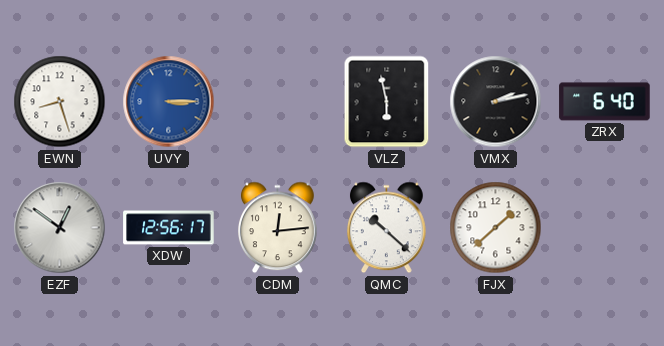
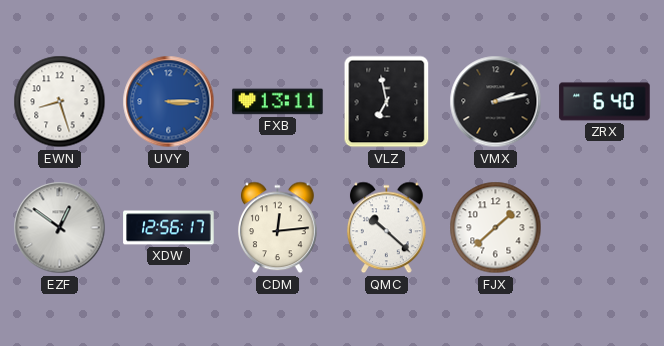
FXB: none -> 13:11 (278, 102)
VLZ: 5:58 -> 6:58 (387, 102)
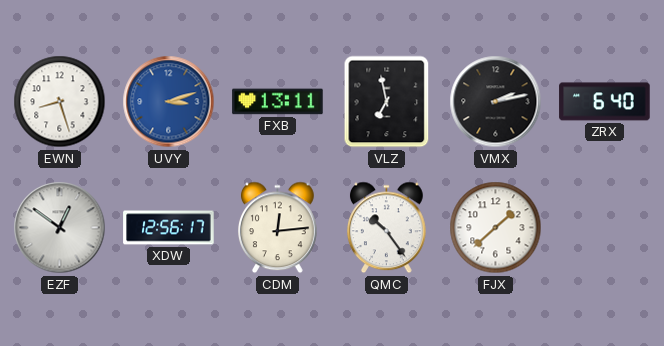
UVY: 3:15 -> 3:12 (169, 102)
QMC: 10:22 -> 10:24 (387, 228)
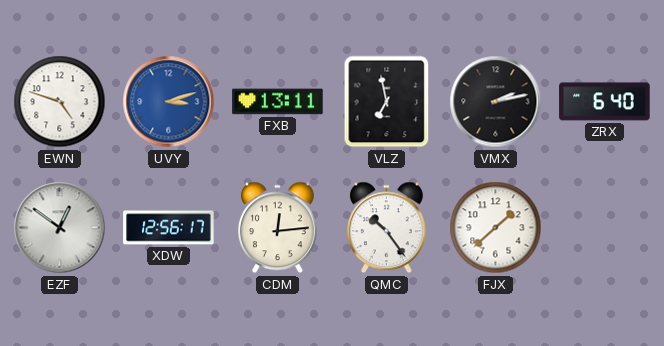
EWN: 8:27 -> 4:48 (60, 102)
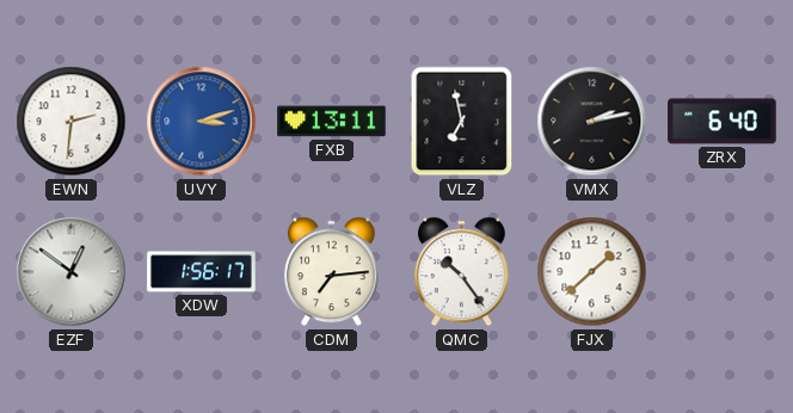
EWN: 4:48 -> 2:31 (72, 122)
XDW: 12:56 -> 1:56 (202, 272)
CDM: 12:14 -> 7:14 (332, 272)
